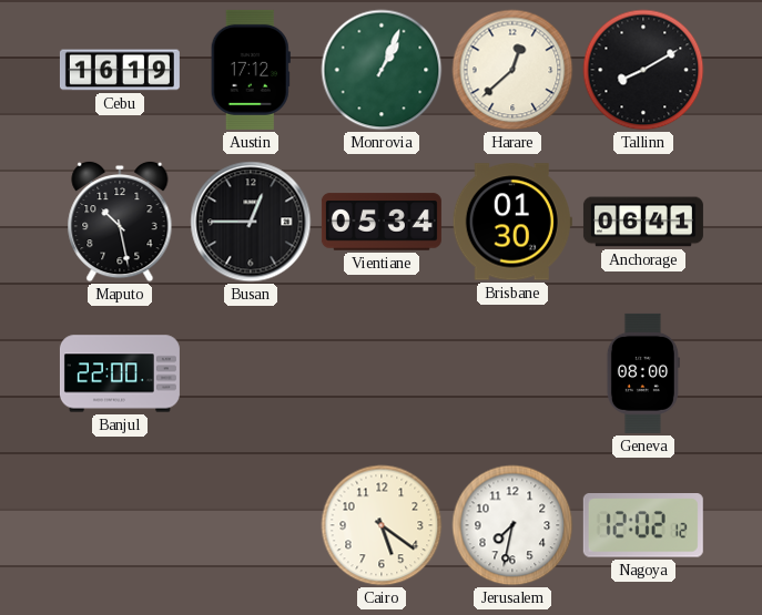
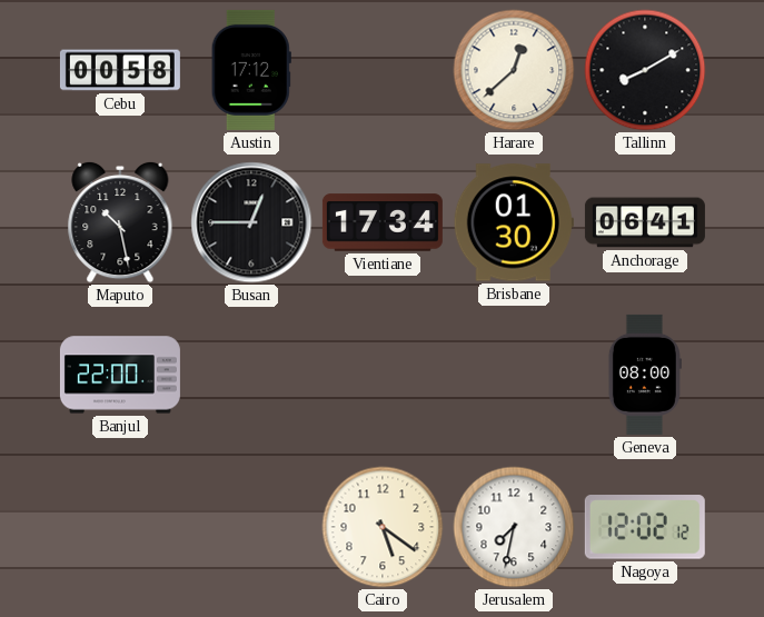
Cebu: 16:19 -> 00:58 (120, 70)
Monrovia: 1:04 -> none (382, 70)
Vientiane: 05:34 -> 17:34 (383, 222)
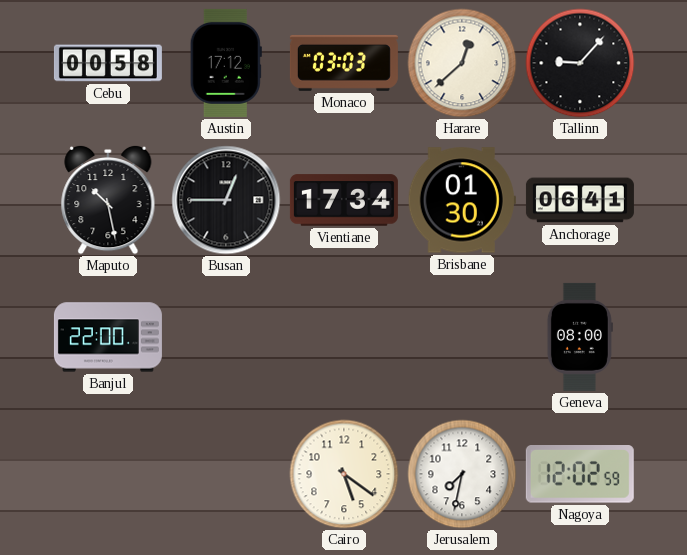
Monaco: none -> 03:03 (344, 63)
Tallinn: 8:10 -> 9:07 (580, 63)
Nagoya: 12:02:12 -> 12:02:59 (580, 475)
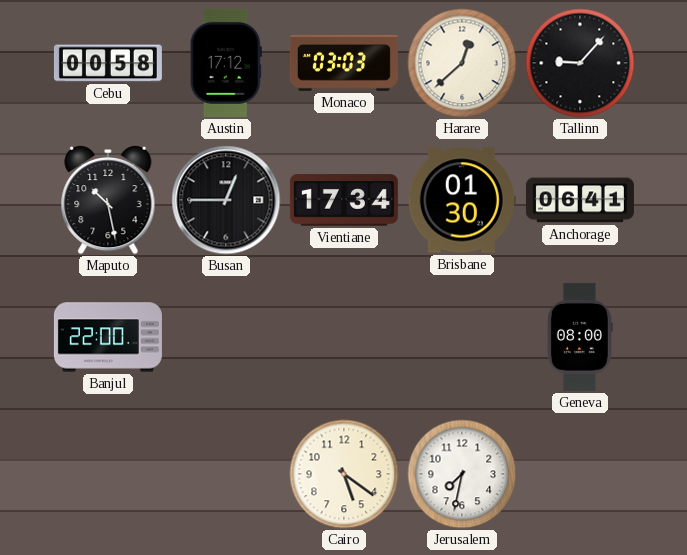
Nagoya: 12:02 -> none (580, 475)
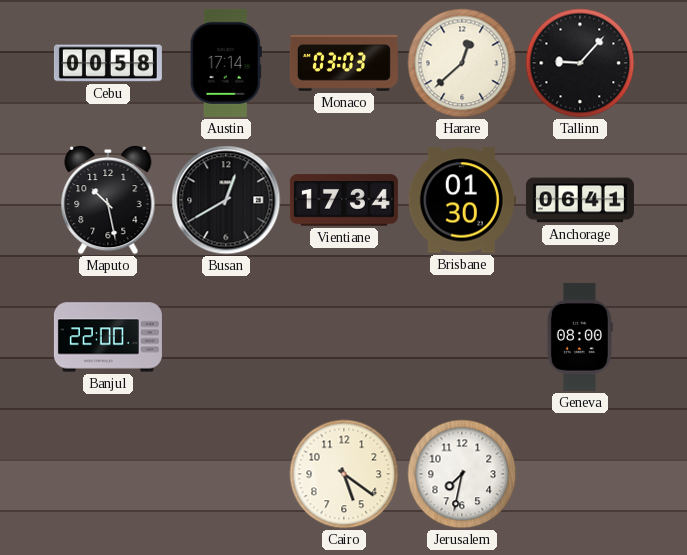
Austin: 17:12 -> 17:14 (226, 63)
Busan: 12:45 -> 12:40 (226, 200)
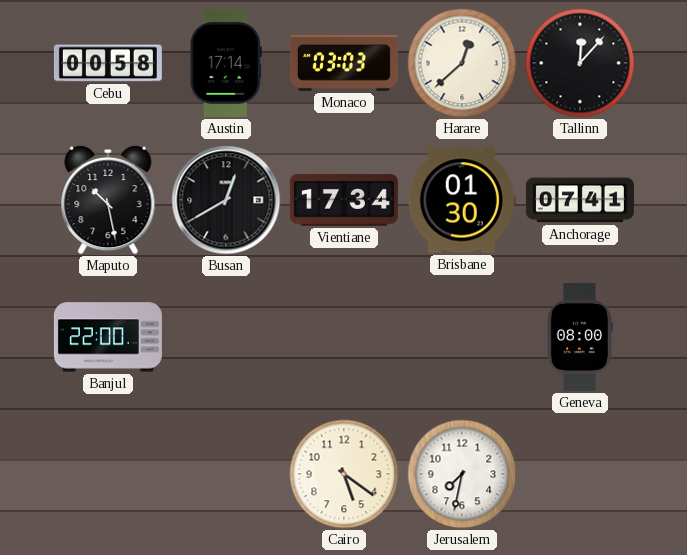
Tallinn: 9:07 -> 12:07 (580, 63)
Anchorage: 06:41 -> 07:41 (580, 200)
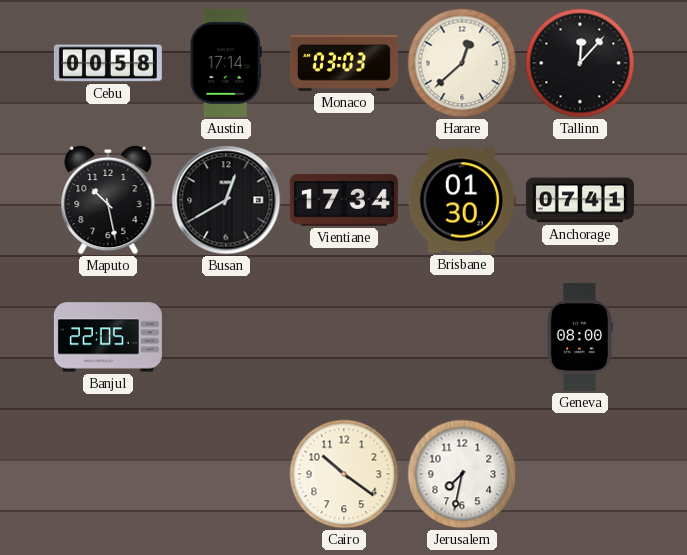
Banjul: 22:00 -> 22:05 (108, 337)
Cairo: 5:21 -> 10:21 (344, 474)
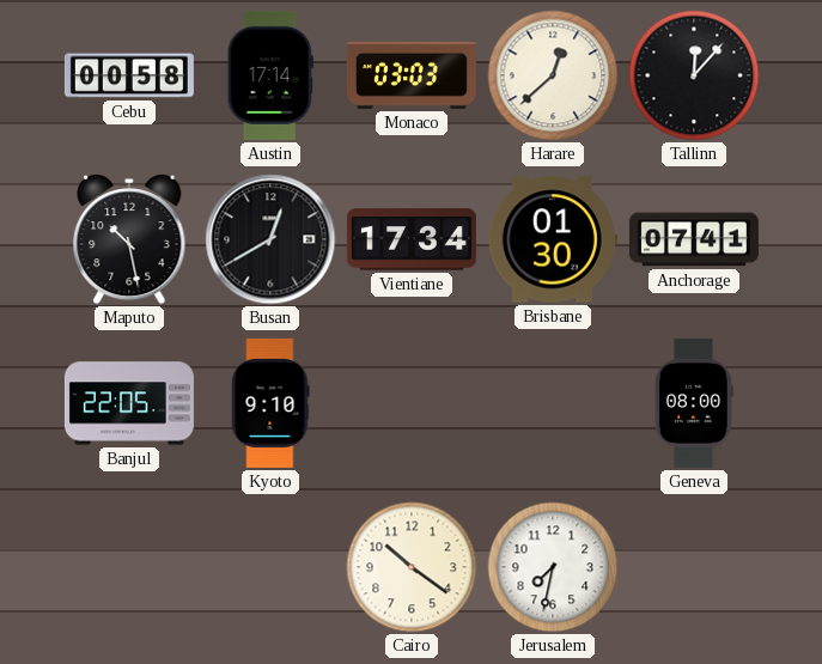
Kyoto: none -> 9:10 (270, 403)
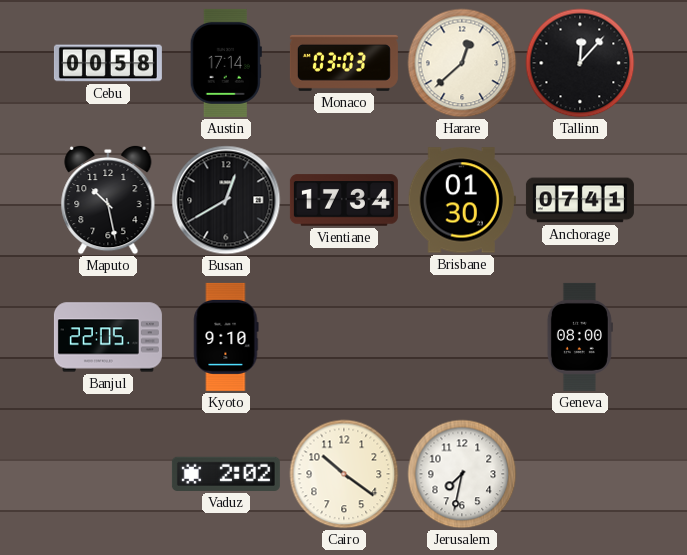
Vaduz: none -> 2:02 (226, 474)
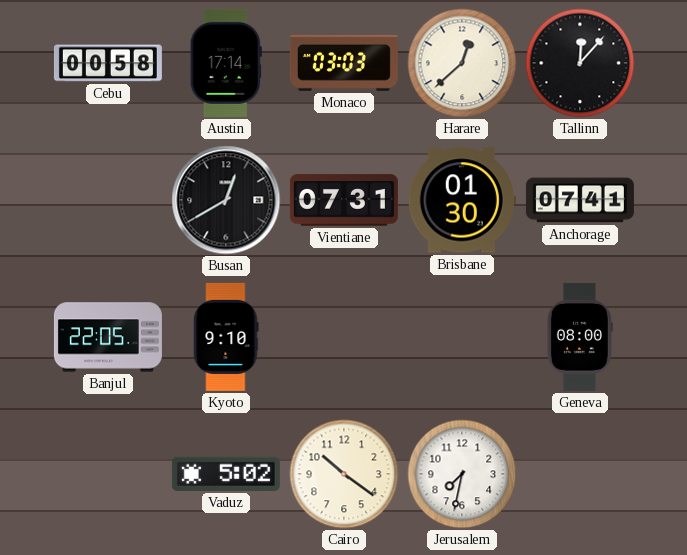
Maputo: 10:28 -> none (108, 200)
Vientiane: 17:34 -> 07:31 (344, 200)
Vaduz: 2:02 -> 5:02 (226, 474)
